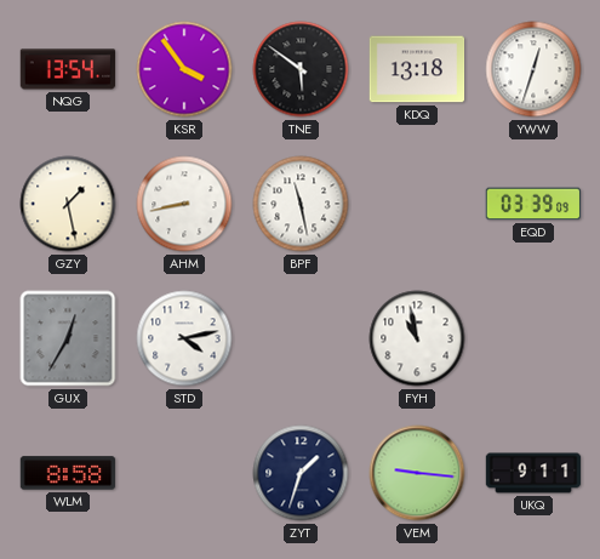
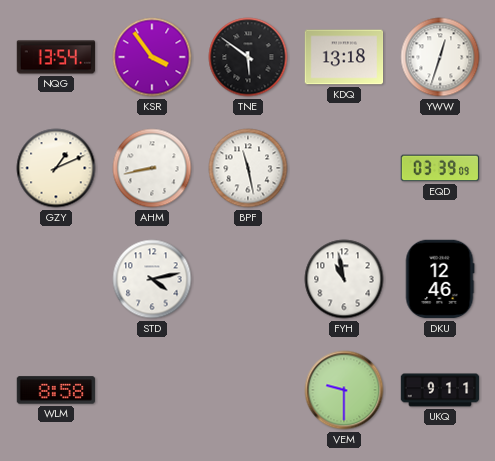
GZY: 1:28 -> 1:11 (56, 168)
GUX: 12:35 -> none (68, 338)
DKU: none -> 12:46 (440, 279)
ZYT: 1:33 -> none (301, 473)
VEM: 9:16 -> 9:30 (344, 390)
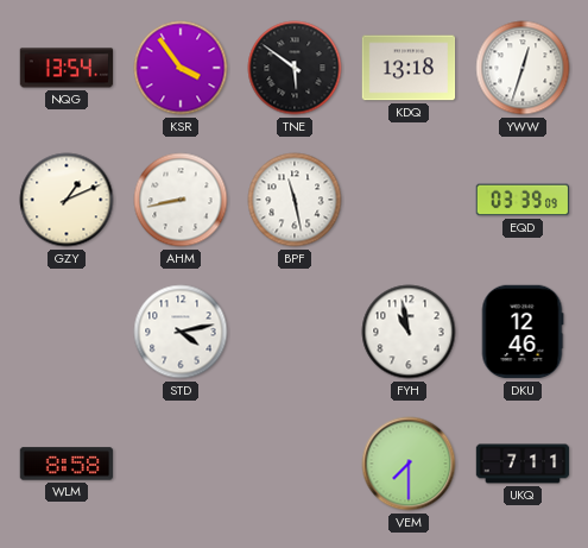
VEM: 9:30 -> 7:30 (409, 464)
UKQ: 9:11 -> 7:11 (523, 464)
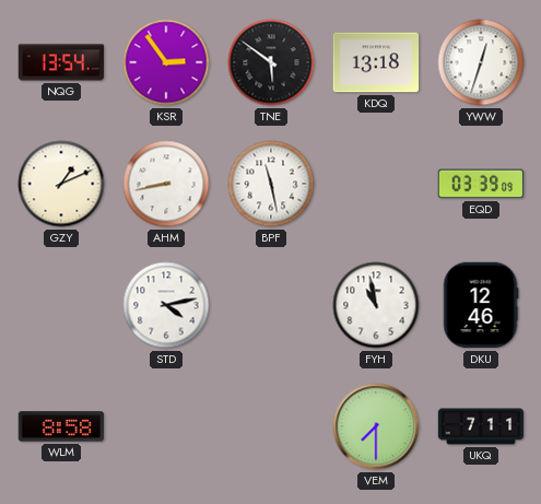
KSR: 3:54 -> 2:54 (166, 62)
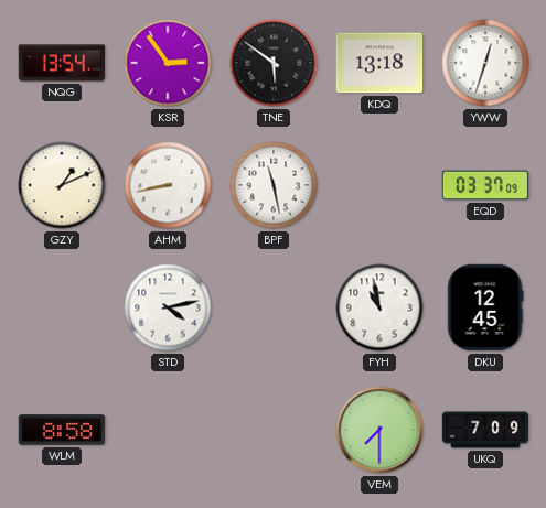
EQD: 03:39 -> 03:37 (485, 185)
DKU: 12:46 -> 12:45 (485, 307)
UKQ: 7:11 -> 7:09 (485, 430)
